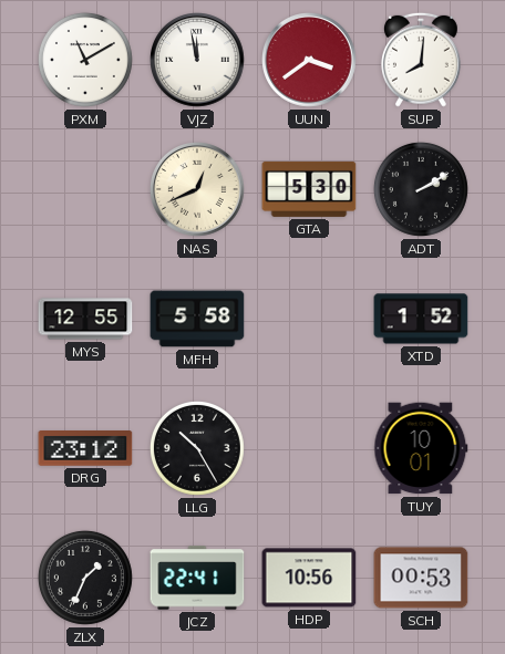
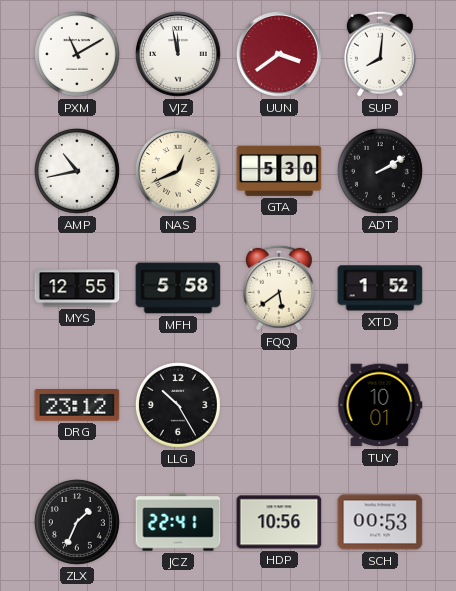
AMP: none -> 10:43 (77, 171)
FQQ: none -> 5:39 (279, 288)
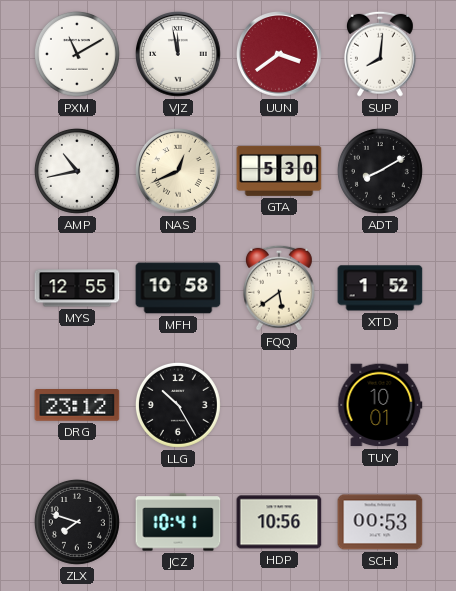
ADT: 2:10 -> 8:10 (380, 171)
MFH: 5:58 -> 10:58 (178, 288)
ZLX: 1:34 -> 7:48 (77, 522)
JCZ: 22:41 -> 10:41 (178, 522)
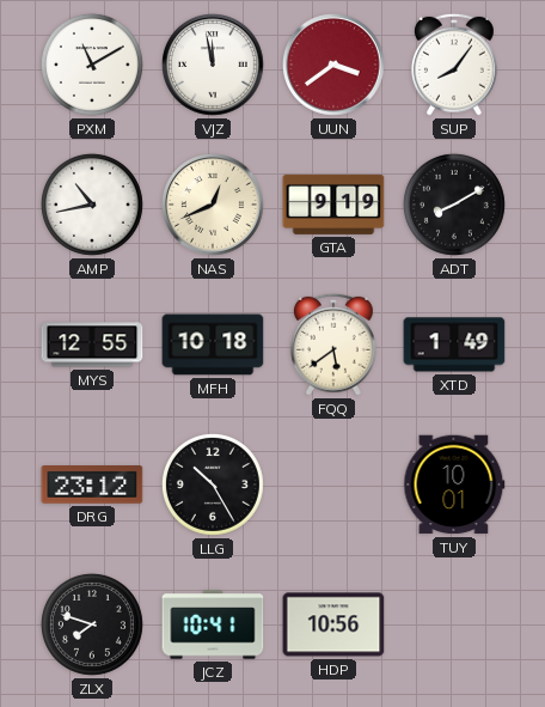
SUP: 8:01 -> 8:06 (454, 65)
GTA: 5:30 -> 9:19 (333, 205)
MFH: 10:58 -> 10:18 (213, 345)
XTD: 1:52 -> 1:49 (454, 345)
SCH: 00:53 -> none (380, 522)
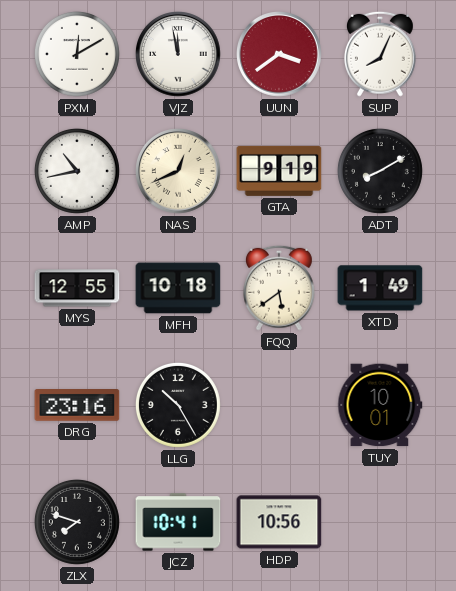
PXM: 11:10 -> 12:10 (77, 54)
SUP: 8:06 -> 8:04 (380, 54)
DRG: 23:12 -> 23:16 (77, 405)
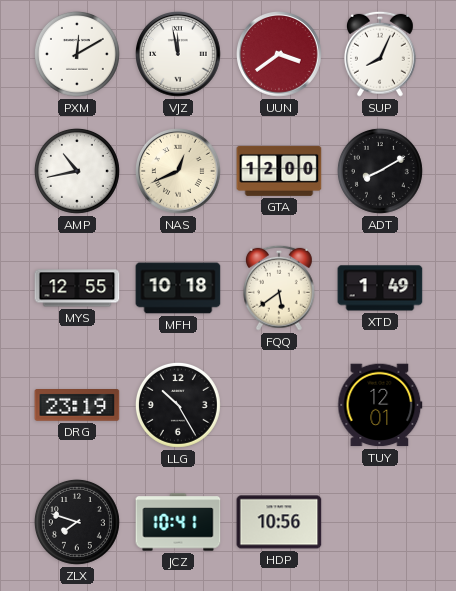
GTA: 9:19 -> 12:00 (279, 171)
DRG: 23:16 -> 23:19 (77, 405)
TUY: 10:01 -> 12:01 (380, 405)
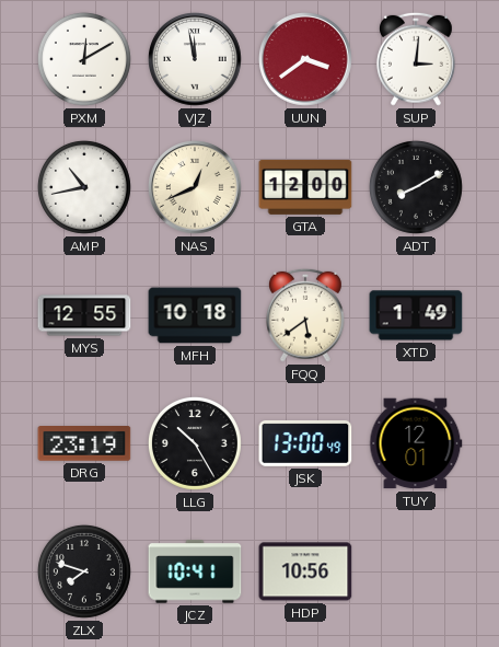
SUP: 8:04 -> 3:01 (416, 59)
JSK: none -> 13:00 (305, 443)
